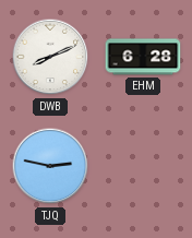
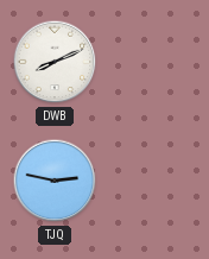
EHM: 6:28 -> none (143, 57)
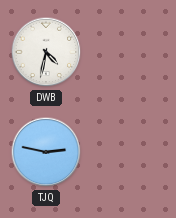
DWB: 8:11 -> 4:32 (46, 52)
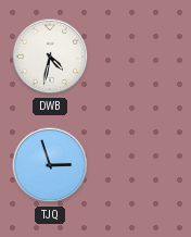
TJQ: 2:47 -> 2:57 (50, 165)
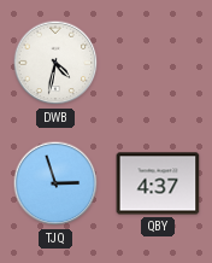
QBY: none -> 4:37 (158, 183)
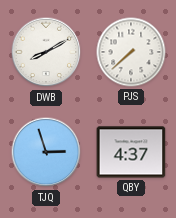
DWB: 4:32 -> 8:10 (46, 52)
PJS: none -> 7:38 (131, 52)
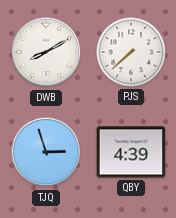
QBY: 4:37 -> 4:39 (131, 152)
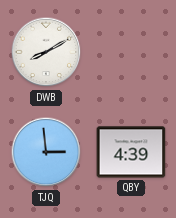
PJS: 7:38 -> none (131, 52)
TJQ: 2:57 -> 2:59 (46, 152)
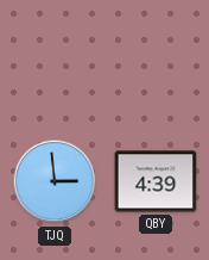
DWB: 8:10 -> none (46, 52)
